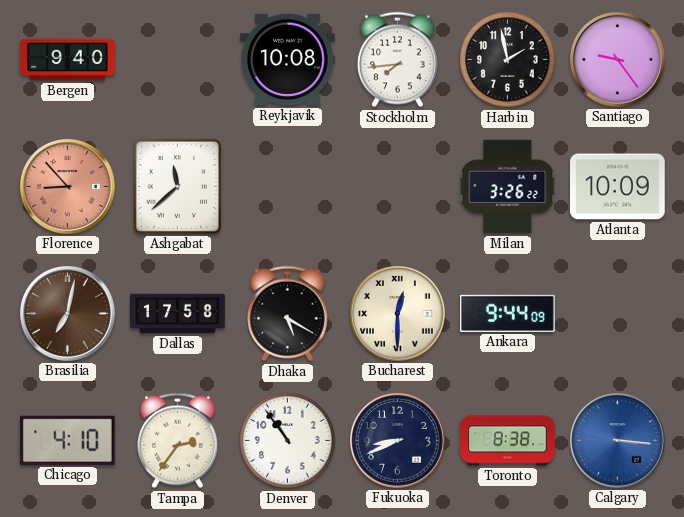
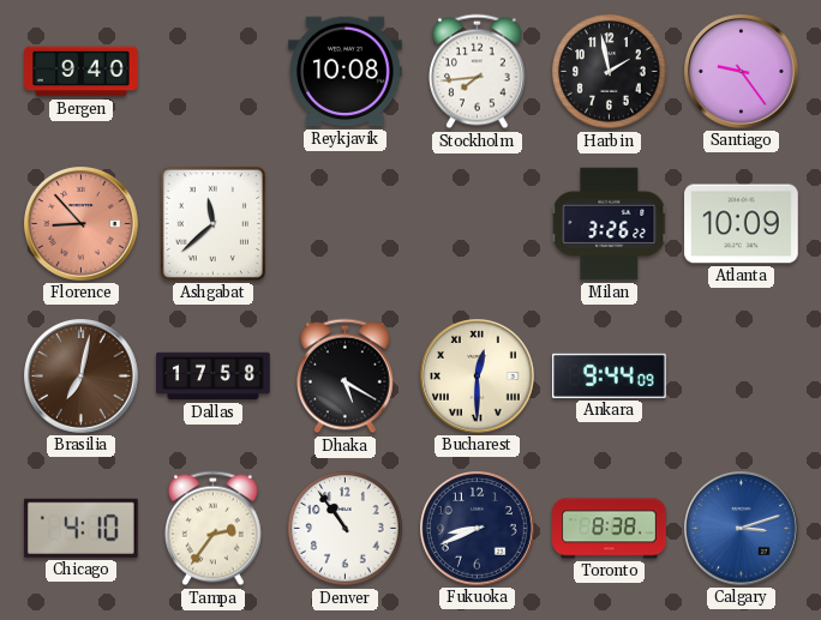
Calgary: 3:16 -> 3:12 (742, 529)
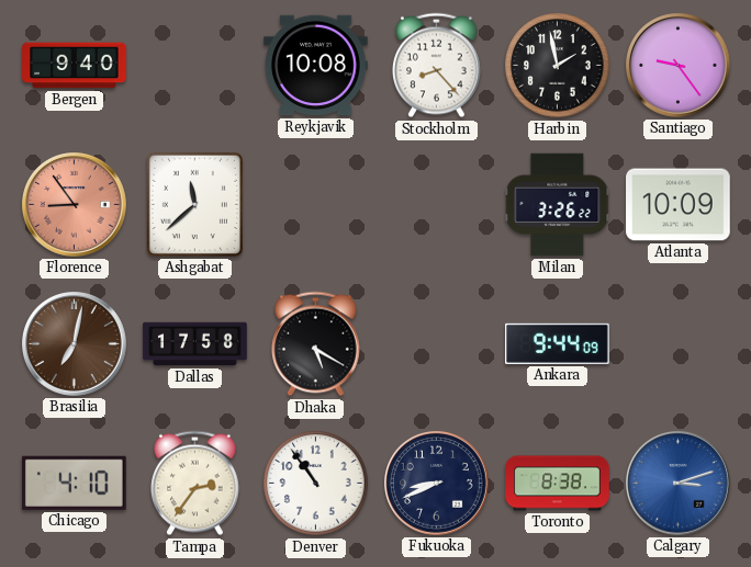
Stockholm: 7:44 -> 8:23 (437, 66)
Florence: 8:53 -> 8:54 (75, 205)
Bucharest: 12:30 -> none (478, 377)
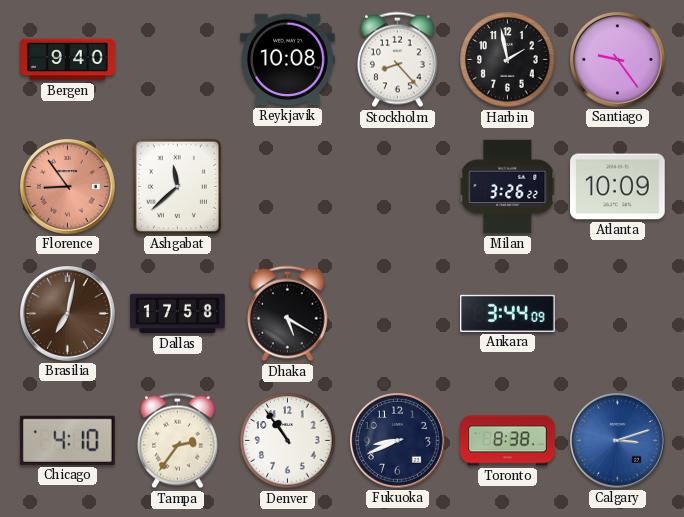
Ankara: 9:44 -> 3:44 (508, 313)
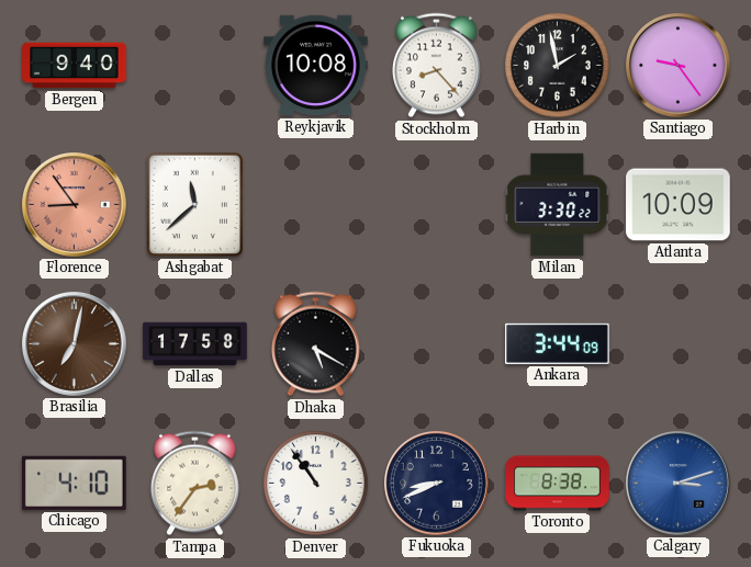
Milan: 3:26 -> 3:30 (558, 205)
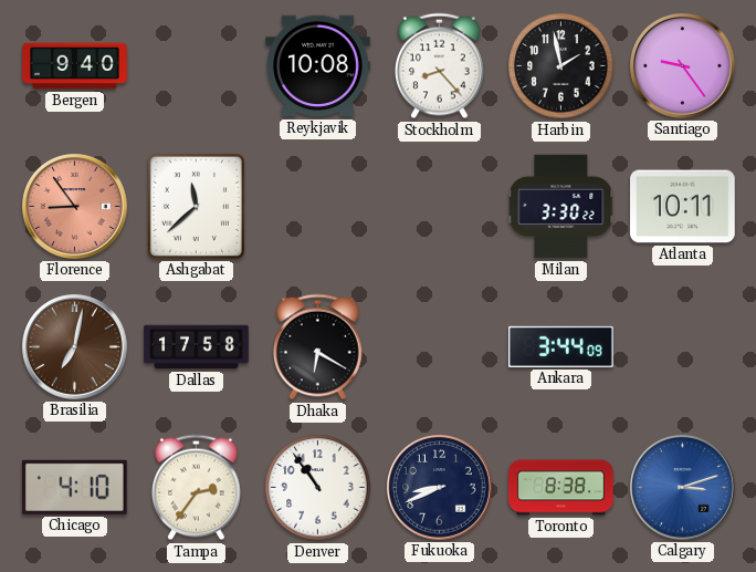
Atlanta: 10:09 -> 10:11 (683, 207)
Dhaka: 5:20 -> 6:20 (318, 347)
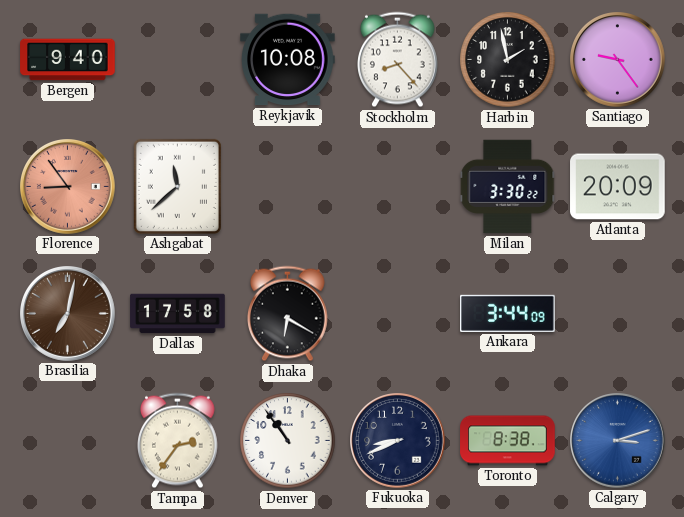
Atlanta: 10:11 -> 20:09 (618, 187)
Chicago: 4:10 -> none (74, 487)
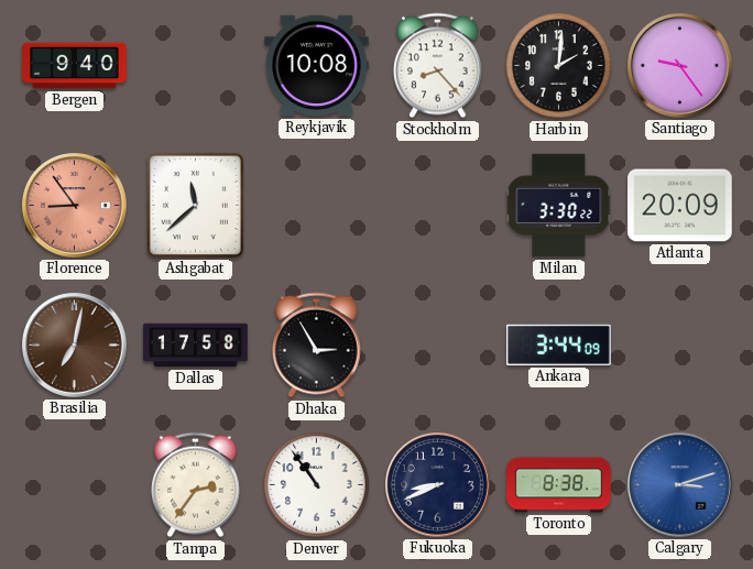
Harbin: 1:58 -> 2:01 (559, 66)
Dhaka: 6:20 -> 2:55 (317, 346)
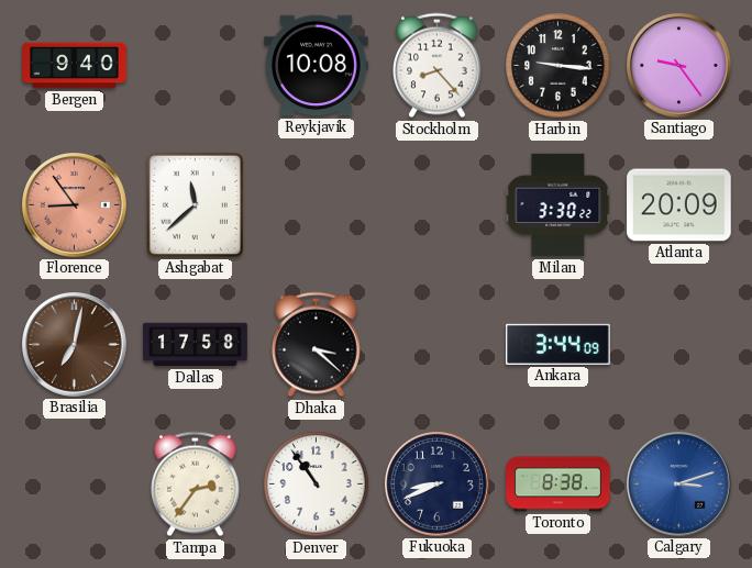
Harbin: 2:01 -> 9:16 (559, 66)
Dhaka: 2:55 -> 3:22 (317, 345)
